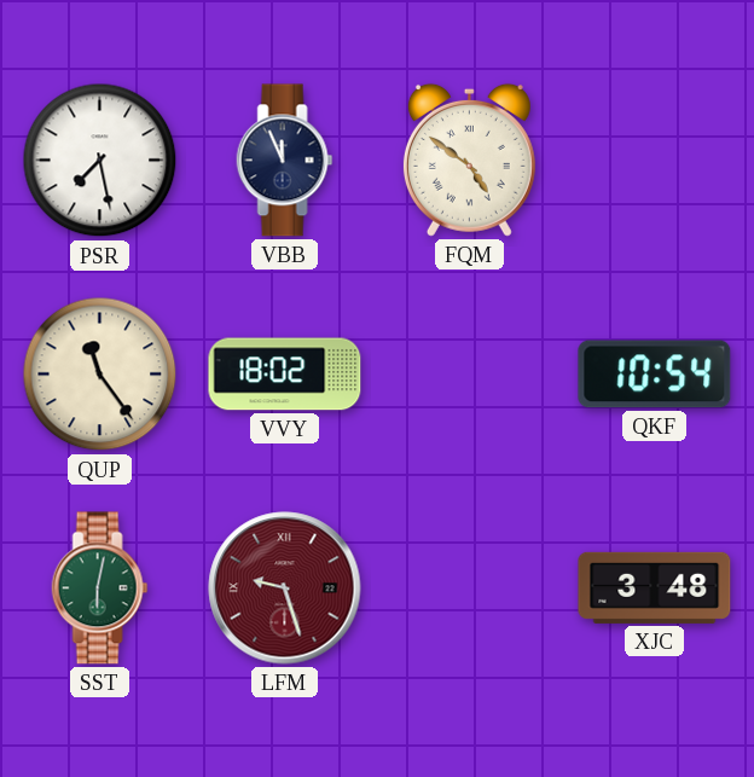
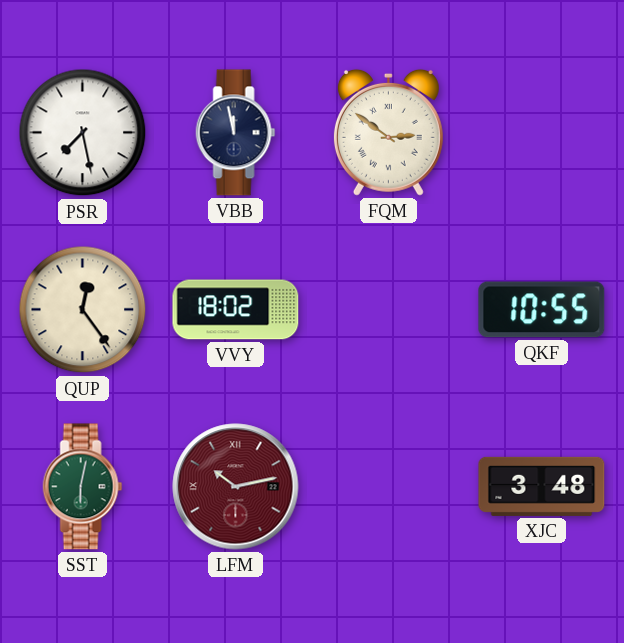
VBB: 11:56 -> 11:58 (236, 133)
FQM: 4:51 -> 2:51 (388, 132)
QUP: 11:24 -> 12:24 (83, 310)
QKF: 10:54 -> 10:55 (542, 310)
LFM: 9:27 -> 10:13 (236, 487)
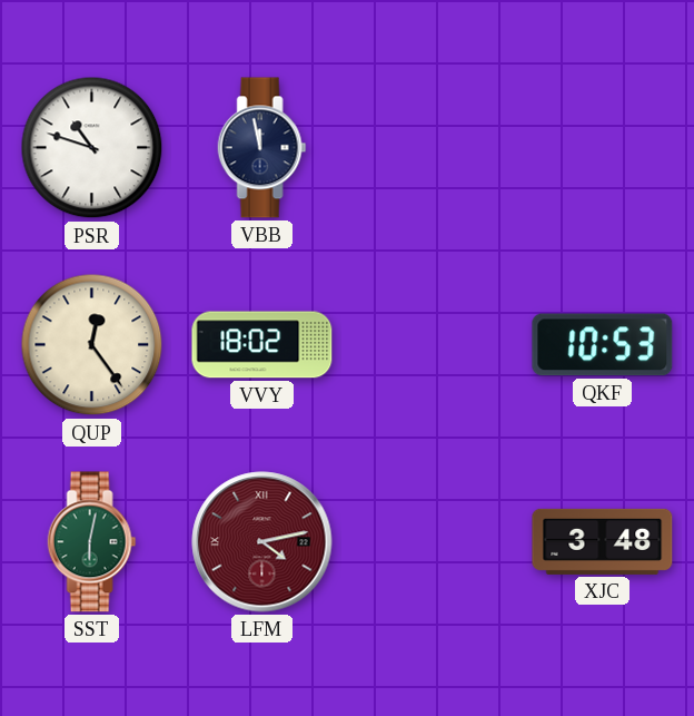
PSR: 7:28 -> 10:48 (92, 148)
FQM: 2:51 -> none (388, 132)
QKF: 10:55 -> 10:53 (603, 345)
LFM: 10:13 -> 4:13 (262, 542)
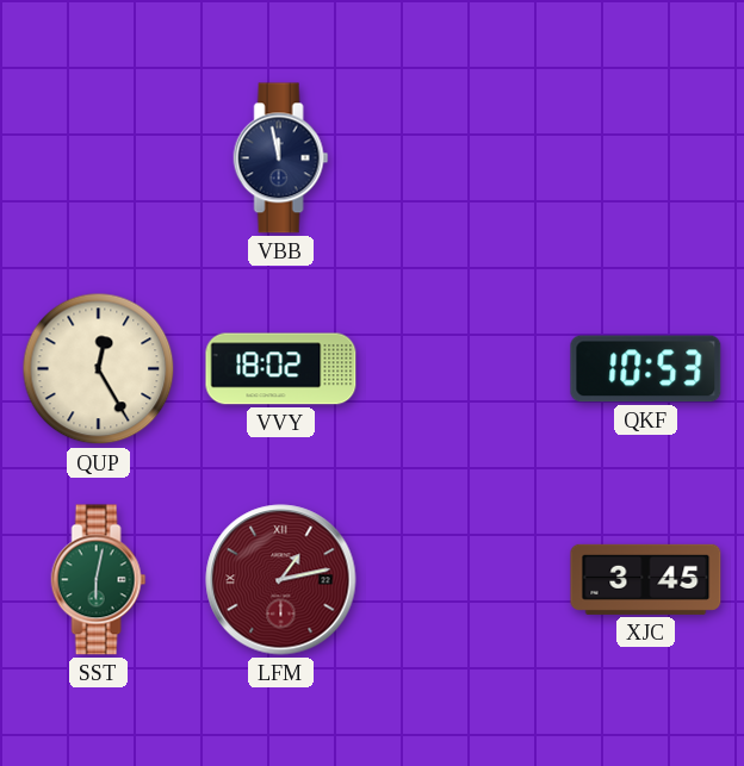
PSR: 10:48 -> none (92, 148)
QUP: 12:24 -> 12:25 (99, 369)
LFM: 4:13 -> 1:13 (281, 580)
XJC: 3:48 -> 3:45 (646, 579)
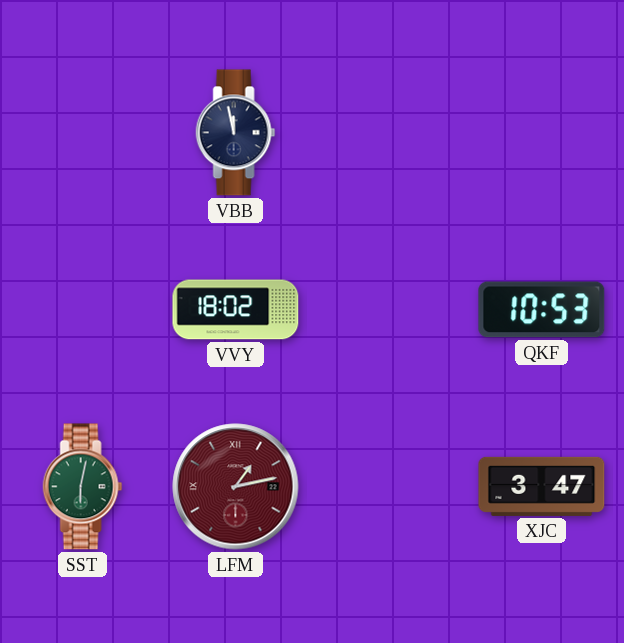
QUP: 12:25 -> none (99, 369)
XJC: 3:45 -> 3:47 (542, 486)
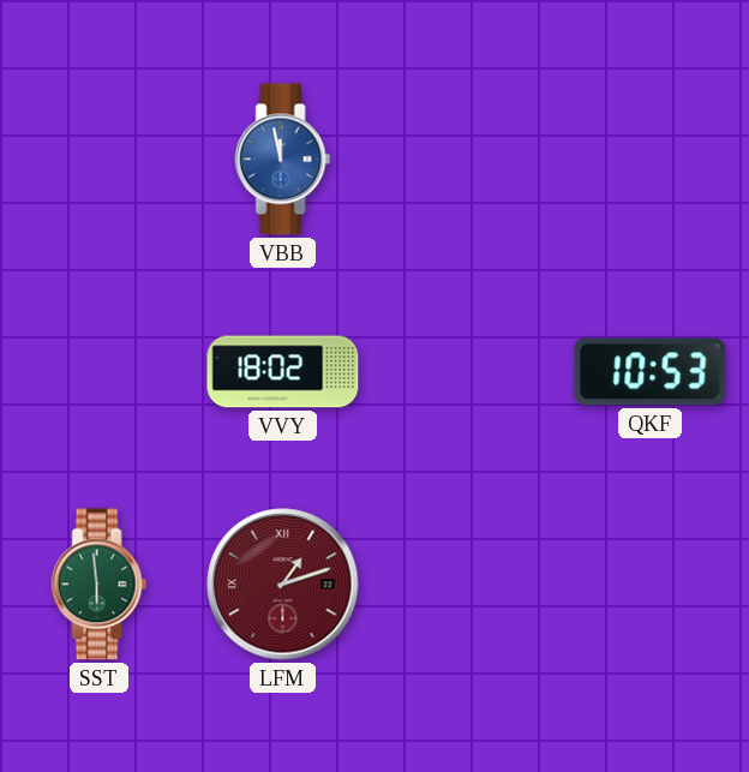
VBB dial: navy -> blue (283, 160)
SST: 6:02 -> 5:59 (100, 585)
LFM: 1:13 -> 1:12 (283, 585)
XJC: 3:47 -> none (542, 486)
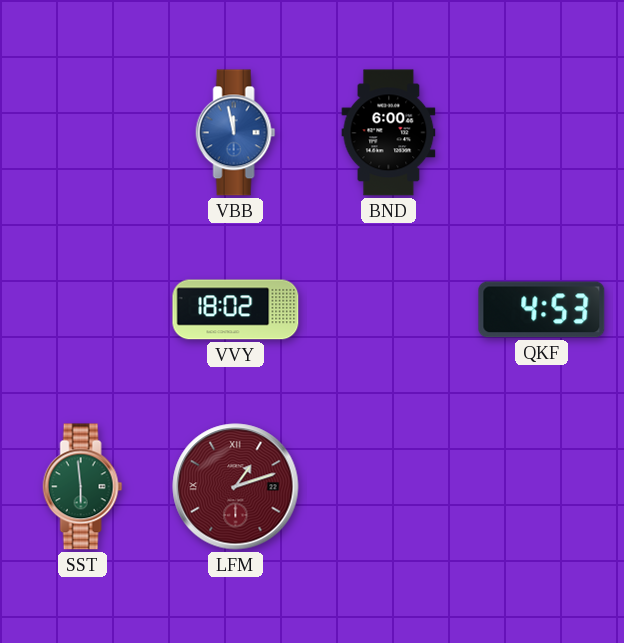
BND: none -> 6:00 (389, 133)
QKF: 10:53 -> 4:53 (542, 310)
